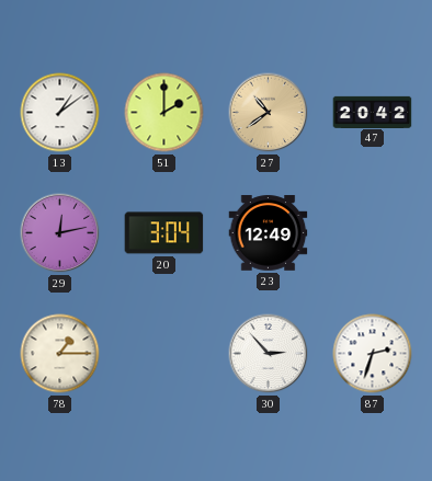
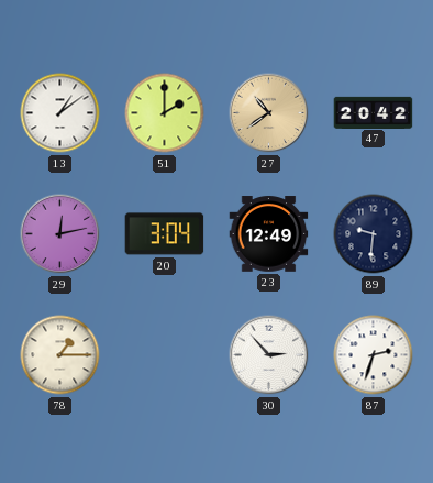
89: none -> 9:31 (374, 234)
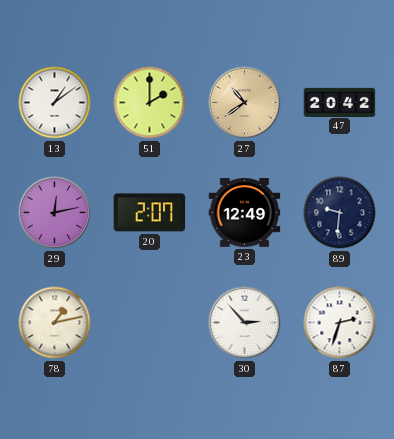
20: 3:04 -> 2:07 (150, 213)
78: 1:15 -> 1:13 (55, 323)
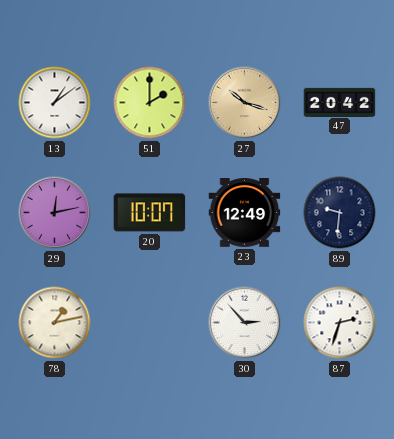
27: 10:39 -> 10:18 (245, 103)
20: 2:07 -> 10:07 (150, 213)
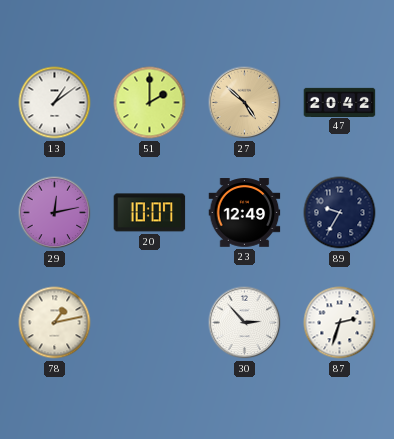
27: 10:18 -> 4:52 (245, 103)
89: 9:31 -> 9:35 (340, 213)
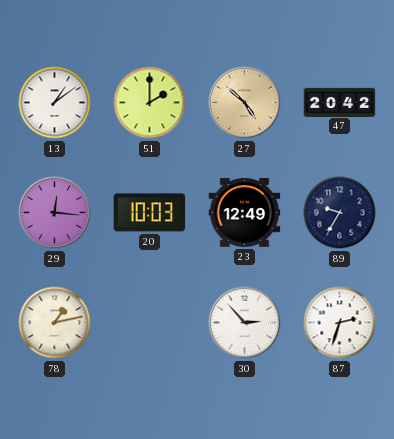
29: 12:13 -> 12:16 (55, 213)
20: 10:07 -> 10:03 (150, 213)
